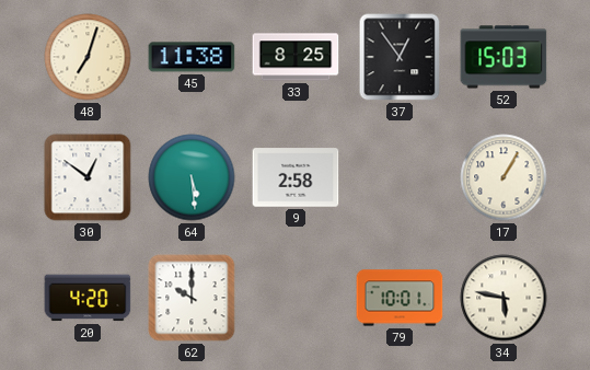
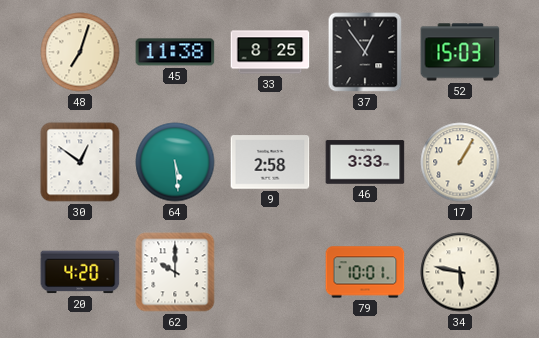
46: none -> 3:33 (365, 162)
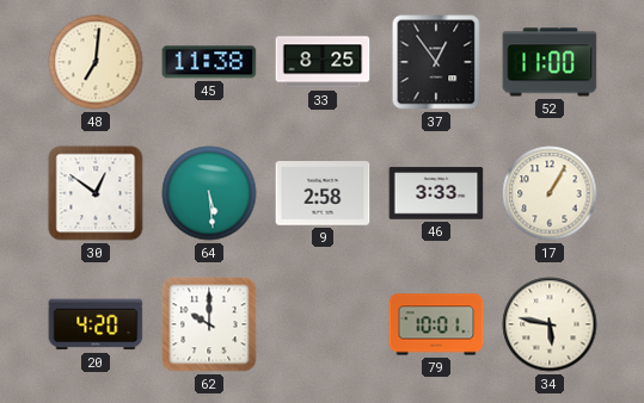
48: 7:03 -> 7:01 (96, 62)
52: 15:03 -> 11:00 (550, 62)
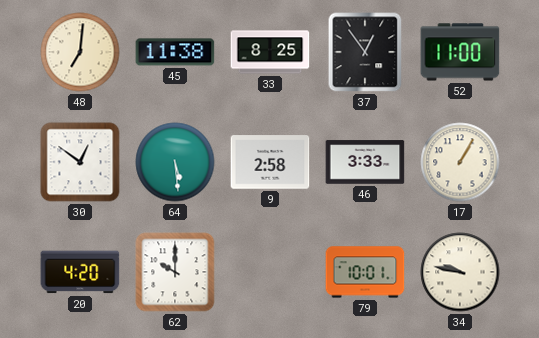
34: 5:47 -> 9:47 (460, 272)
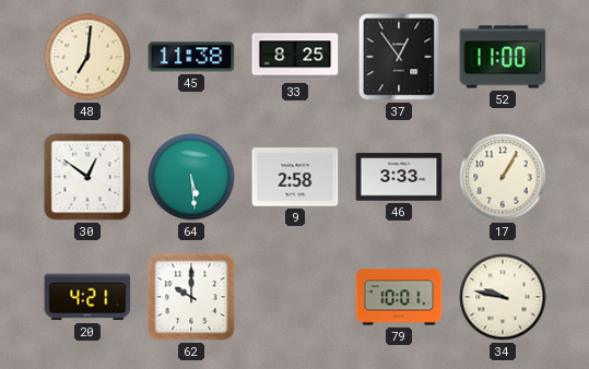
20: 4:20 -> 4:21 (87, 297)
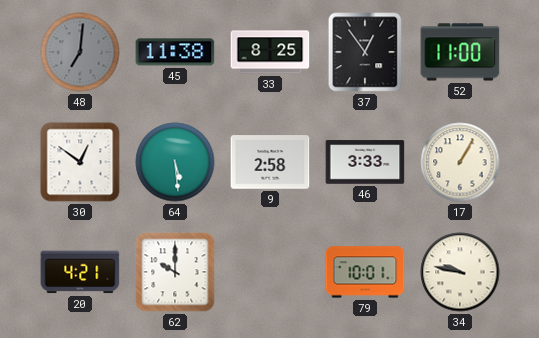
48 dial: cream -> grey (80, 52)
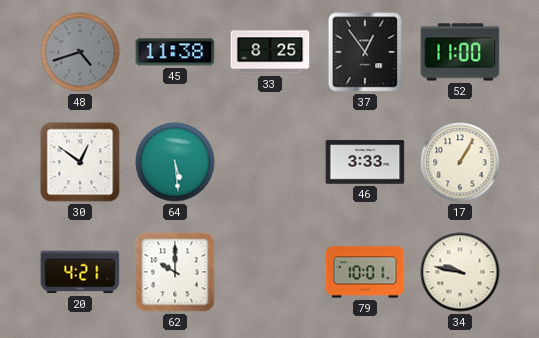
48: 7:01 -> 4:42 (80, 52)
9: 2:58 -> none (270, 162)
